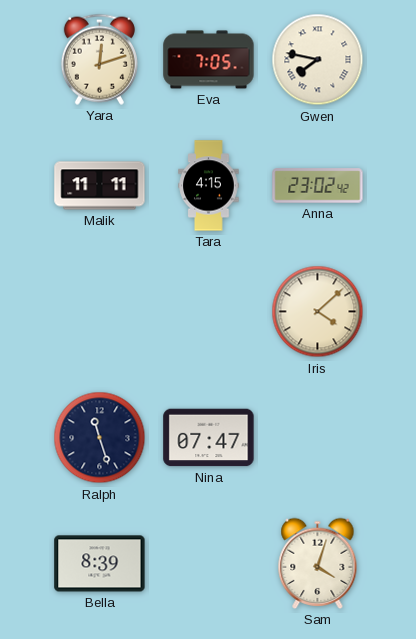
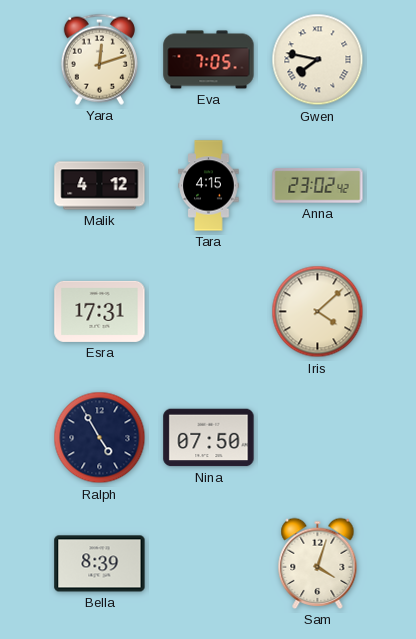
Malik: 11:11 -> 4:12 (100, 186)
Esra: none -> 17:31 (100, 311)
Ralph: 11:27 -> 4:55 (100, 438)
Nina: 07:47 -> 07:50 (209, 438)
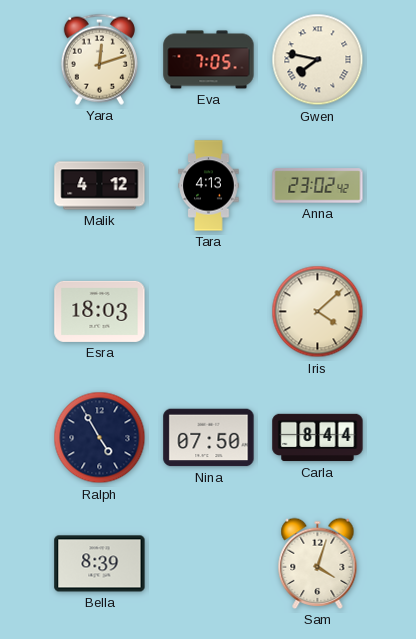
Tara: 4:15 -> 4:13 (209, 186)
Esra: 17:31 -> 18:03 (100, 311)
Carla: none -> 8:44 (318, 438)
